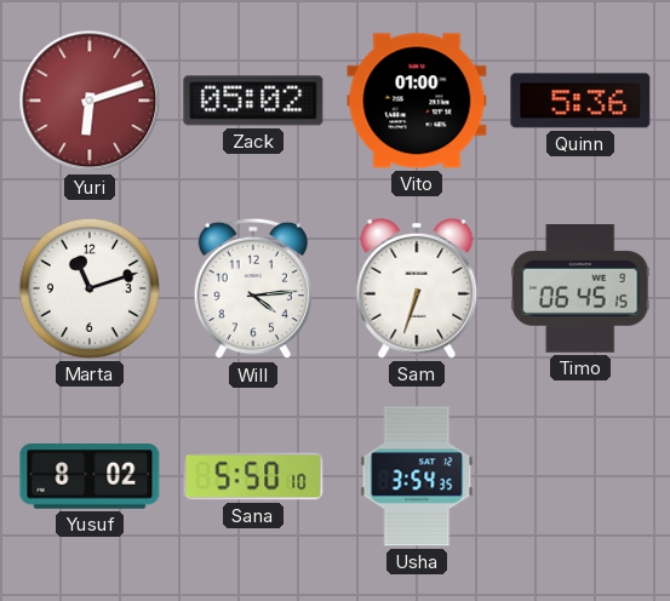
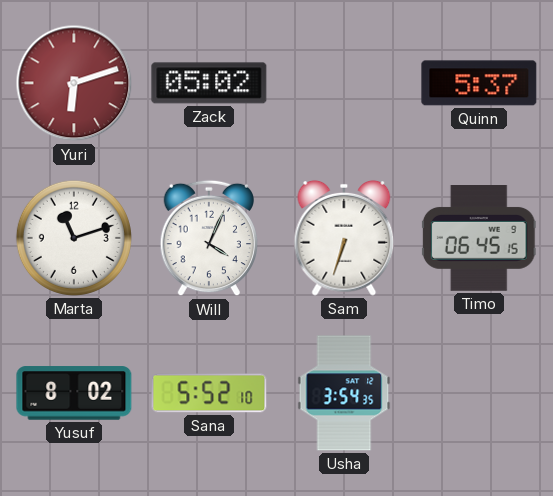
Vito: 01:00 -> none (417, 101)
Quinn: 5:36 -> 5:37 (479, 83)
Will: 4:14 -> 4:04 (208, 238)
Sana: 5:50 -> 5:52 (209, 393)
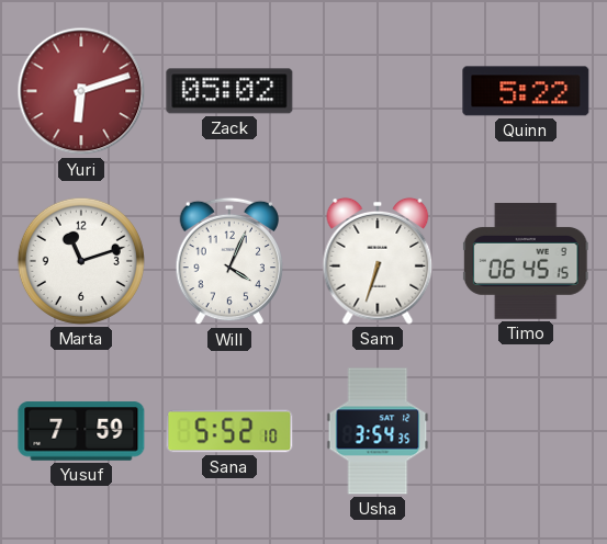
Quinn: 5:37 -> 5:22 (526, 91)
Yusuf: 8:02 -> 7:59 (81, 431)
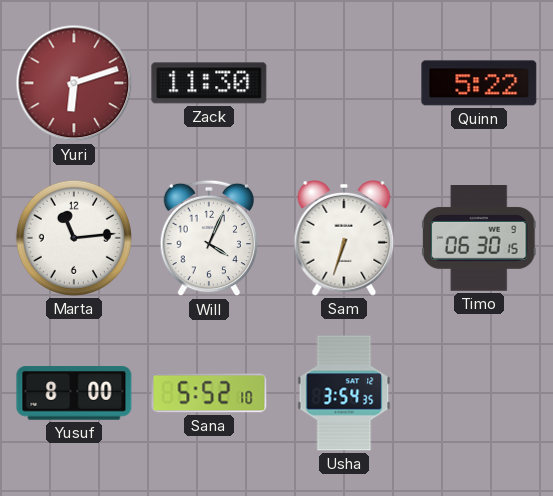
Zack: 05:02 -> 11:30 (209, 83)
Marta: 11:12 -> 11:14 (74, 238)
Timo: 06:45 -> 06:30 (479, 239)
Yusuf: 7:59 -> 8:00 (74, 393)
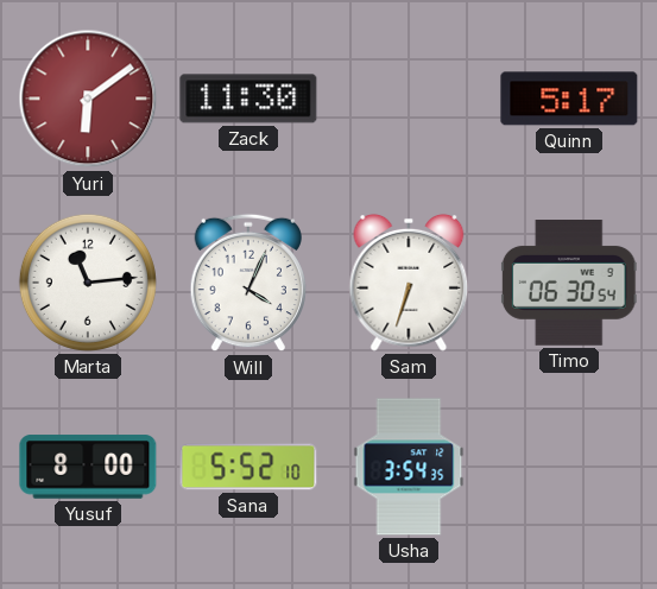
Yuri: 6:12 -> 6:09 (88, 99)
Quinn: 5:22 -> 5:17 (569, 99)
Timo: 06:30:15 -> 06:30:54 (569, 284)
